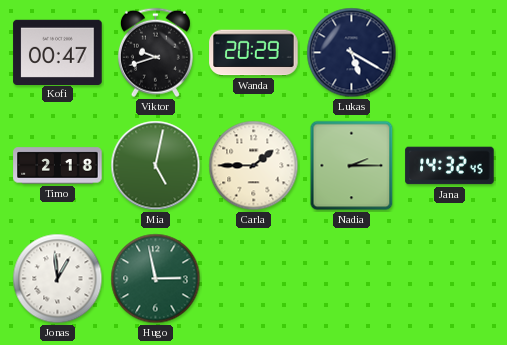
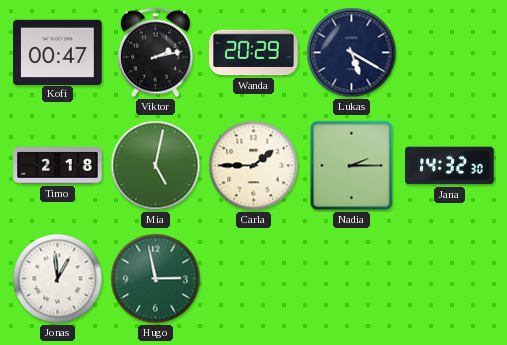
Viktor: 9:42 -> 2:13 (155, 53)
Jana: 14:32:45 -> 14:32:30 (450, 166)
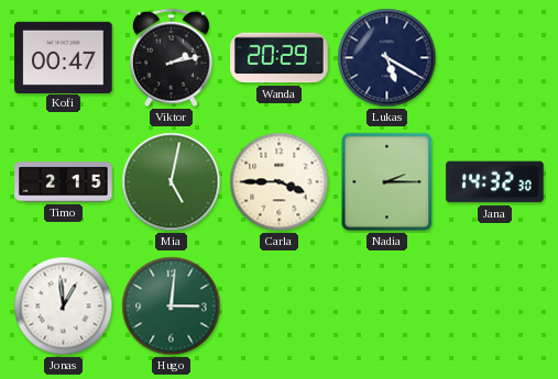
Timo: 2:18 -> 2:15 (64, 182)
Carla: 1:45 -> 3:45 (280, 182)
Hugo: 2:58 -> 3:01 (172, 306)
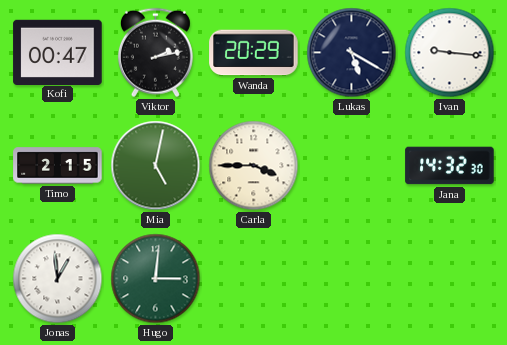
Ivan: none -> 9:16 (450, 53)
Nadia: 2:15 -> none (387, 182)
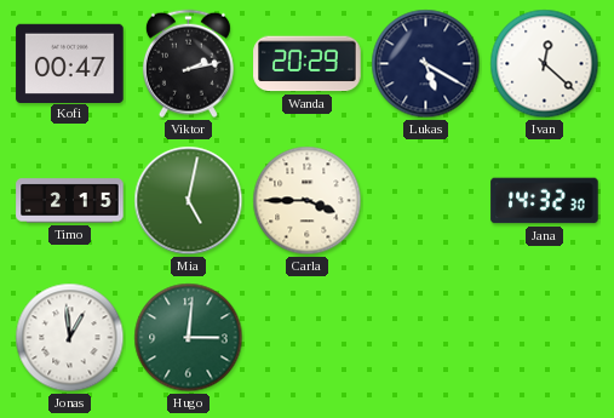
Ivan: 9:16 -> 12:22 (545, 64)
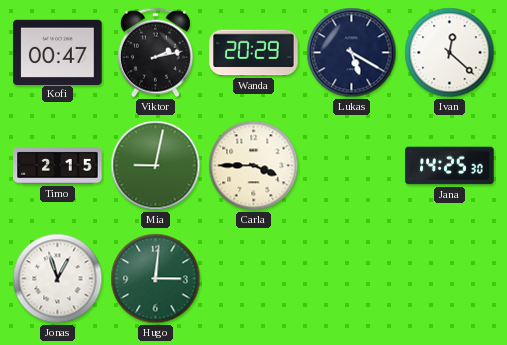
Mia: 5:02 -> 9:02 (156, 166)
Jana: 14:32 -> 14:25 (450, 166)
Jonas: 12:59 -> 12:57 (58, 279)
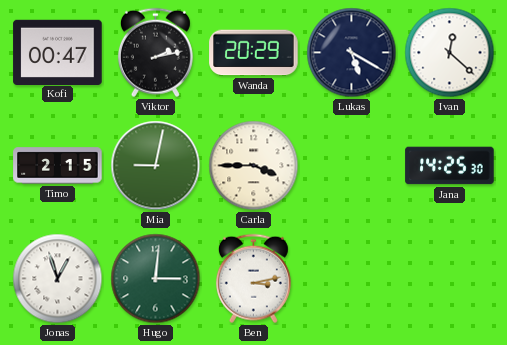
Ben: none -> 3:13 (253, 279)
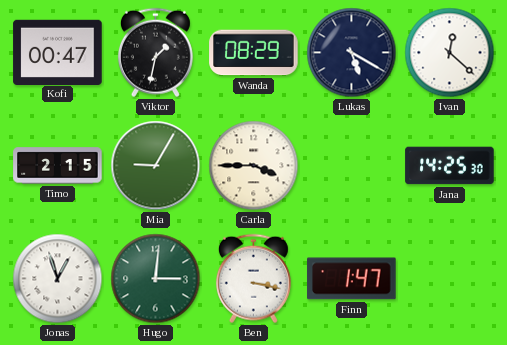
Viktor: 2:13 -> 1:32 (155, 53)
Wanda: 20:29 -> 08:29 (254, 53)
Mia: 9:02 -> 9:05 (156, 166)
Ben: 3:13 -> 3:17 (253, 279)
Finn: none -> 1:47 (352, 279)
